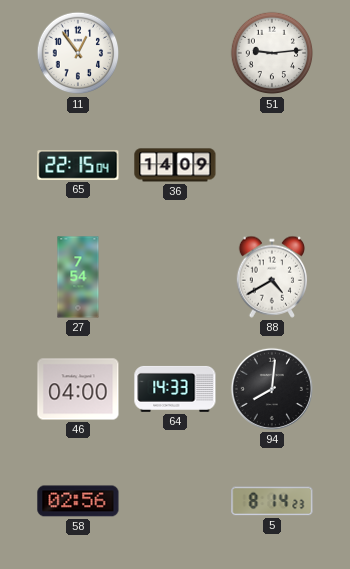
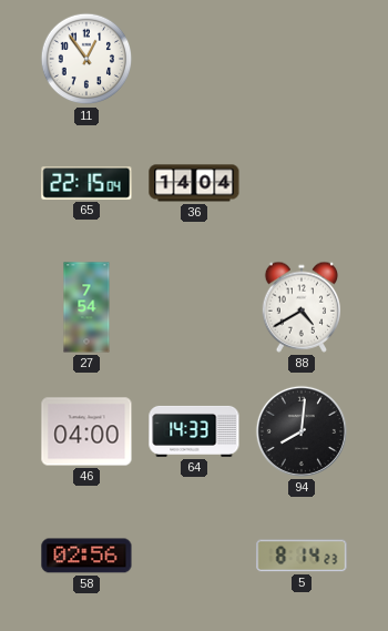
51: 9:14 -> none (272, 53)
36: 14:09 -> 14:04 (194, 183)
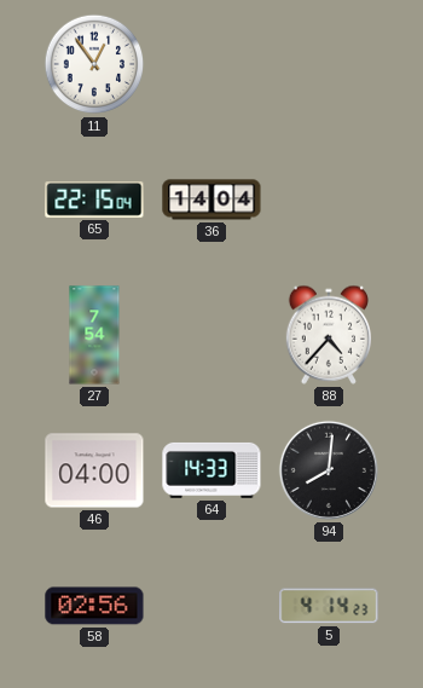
88: 4:40 -> 4:37 (328, 335)
5: 8:14 -> 4:14 (329, 606)
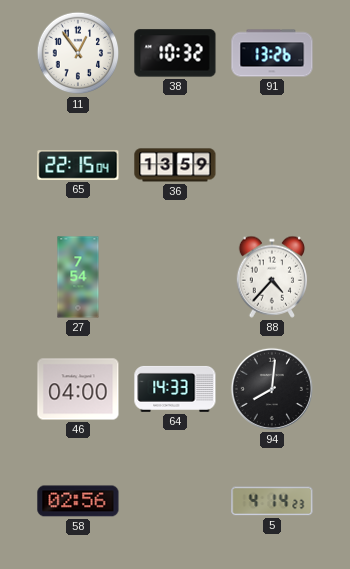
38: none -> 10:32 (175, 53)
91: none -> 13:26 (272, 53)
36: 14:04 -> 13:59 (175, 165)
